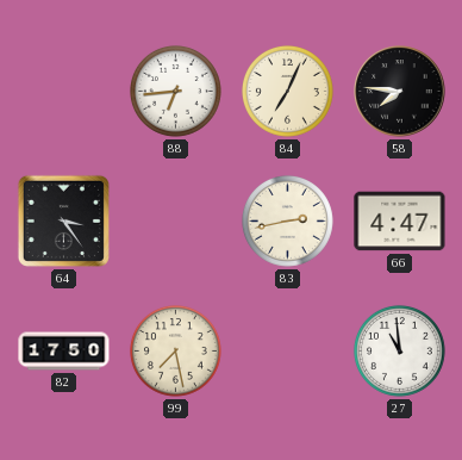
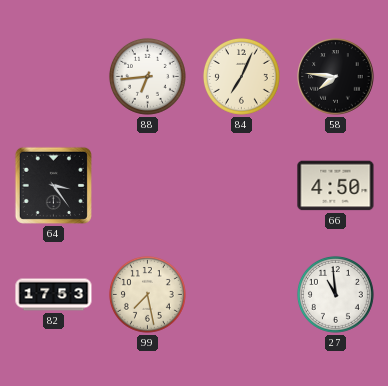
83: 2:43 -> none (287, 220)
66: 4:47 -> 4:50 (336, 186)
82: 17:50 -> 17:53 (54, 295)
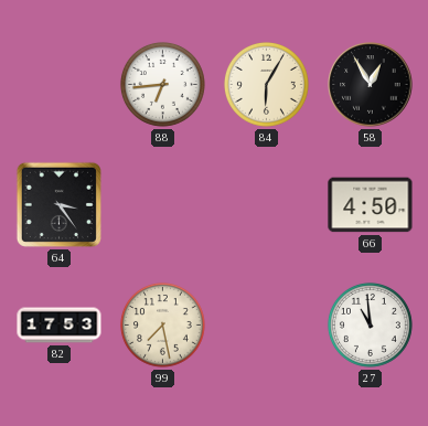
84: 7:04 -> 6:05 (266, 84)
58: 7:46 -> 12:55 (371, 85)
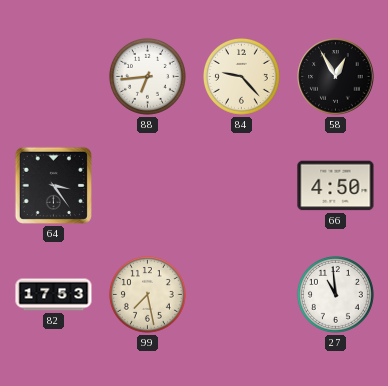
84: 6:05 -> 9:23 (241, 76)
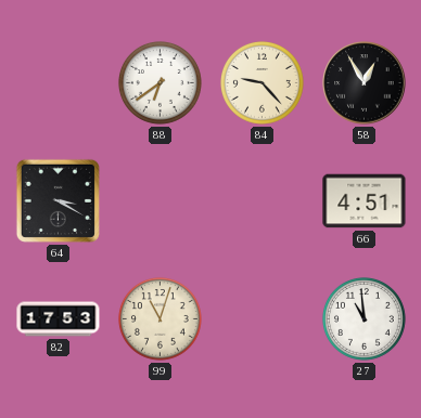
88: 6:44 -> 6:39 (160, 82)
64: 3:24 -> 3:20 (58, 200)
66: 4:50 -> 4:51 (365, 201)
99: 7:28 -> 11:03 (160, 318)
